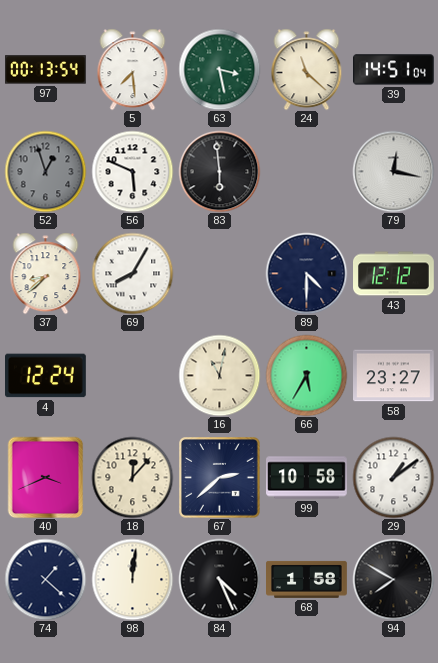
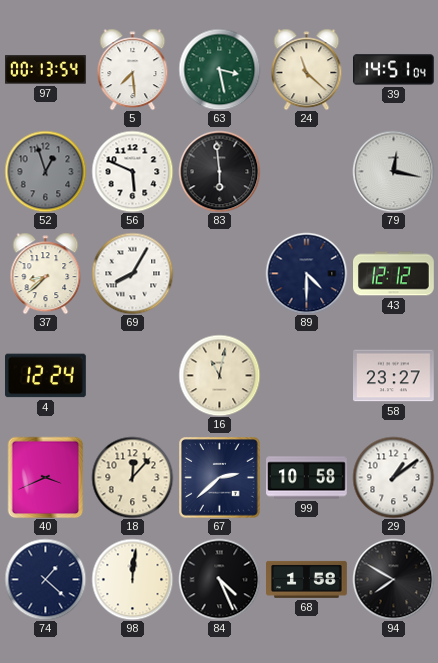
66: 5:35 -> none (306, 375)
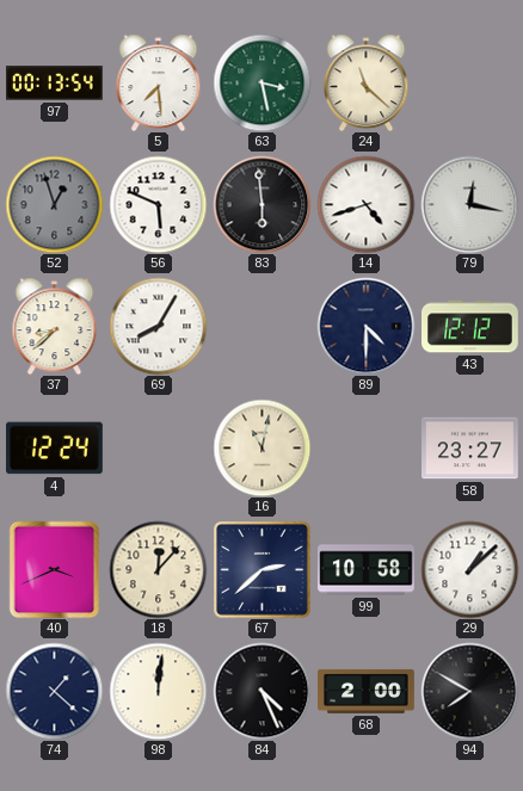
39: 14:51 -> none (394, 70)
14: none -> 4:42 (365, 204)
29: 1:09 -> 1:08 (469, 569)
68: 1:58 -> 2:00 (367, 691)
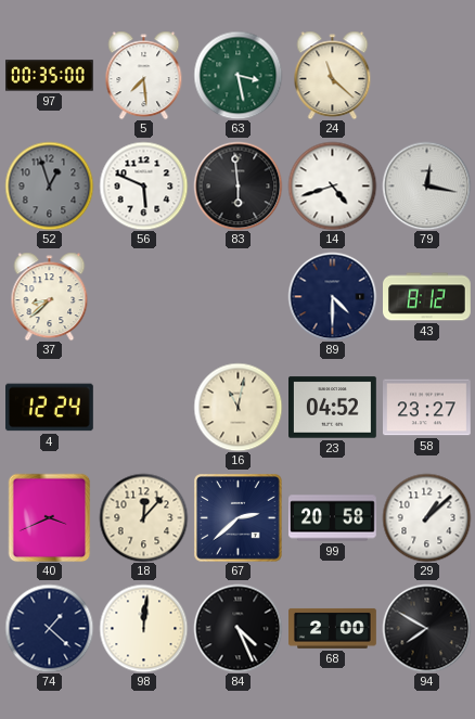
97: 00:13 -> 00:35 (50, 76)
69: 8:05 -> none (158, 326)
43: 12:12 -> 8:12 (427, 297)
23: none -> 04:52 (333, 408)
99: 10:58 -> 20:58 (333, 518)
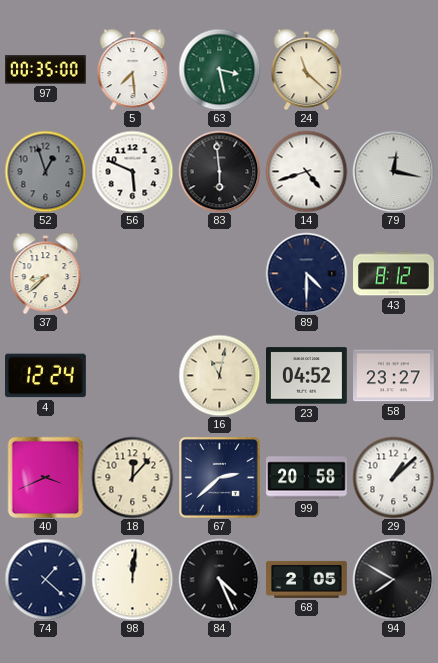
68: 2:00 -> 2:05 (307, 579)
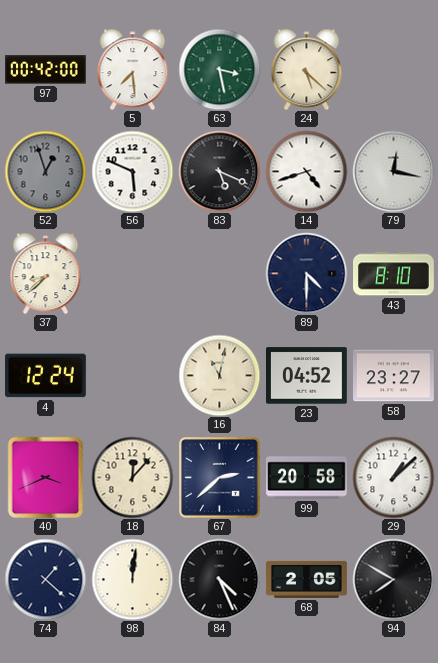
97: 00:35 -> 00:42 (46, 70)
24: 11:22 -> 5:22 (307, 69)
83: 5:59 -> 5:19 (219, 171)
43: 8:12 -> 8:10 (394, 274)
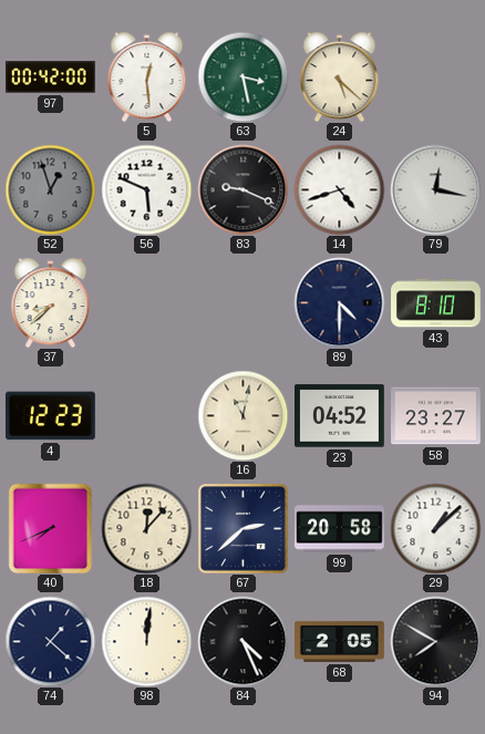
5: 7:29 -> 12:29 (147, 76)
83: 5:19 -> 9:19 (242, 189)
4: 12:24 -> 12:23 (51, 416)
40: 3:41 -> 7:41 (51, 528)
